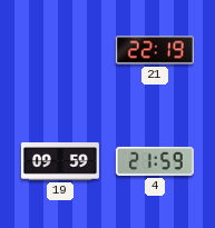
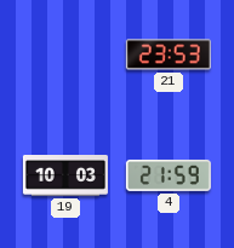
21: 22:19 -> 23:53 (169, 54)
19: 09:59 -> 10:03 (65, 177)
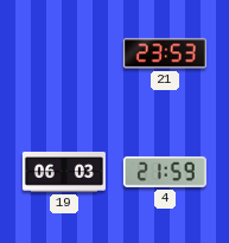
19: 10:03 -> 06:03 (64, 173)
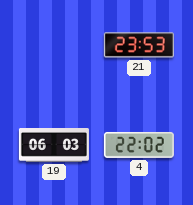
4: 21:59 -> 22:02 (139, 145)
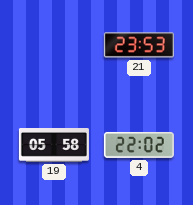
19: 06:03 -> 05:58 (54, 146)
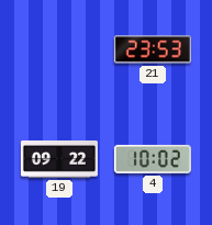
19: 05:58 -> 09:22 (59, 160)
4: 22:02 -> 10:02 (153, 159)
